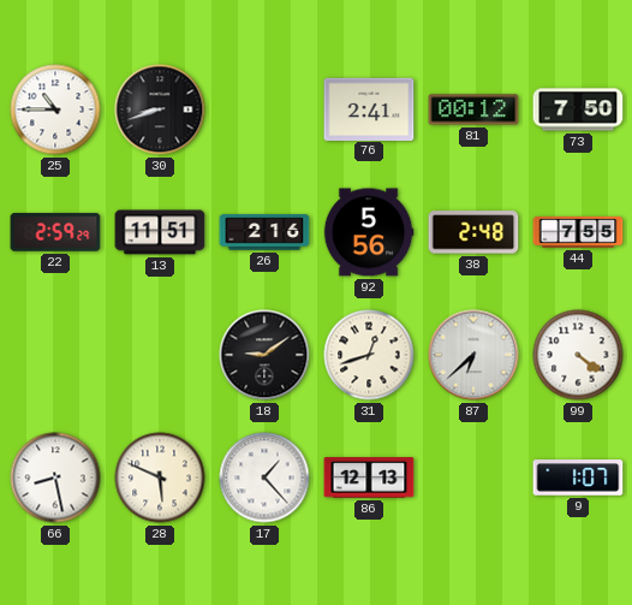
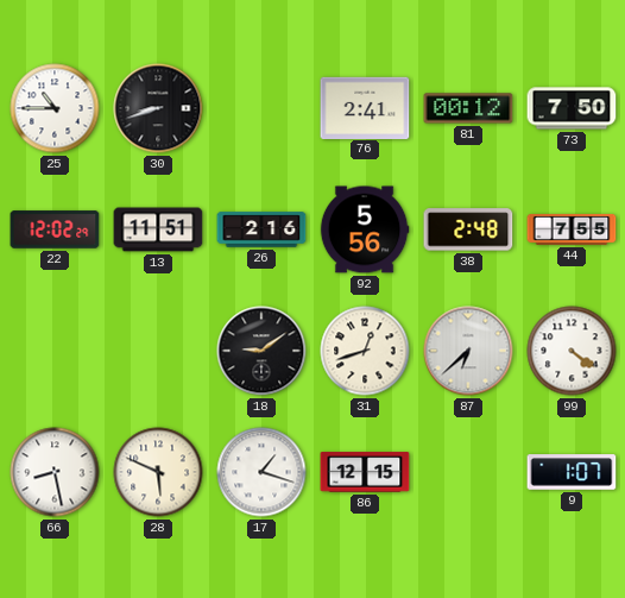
22: 2:59 -> 12:02 (55, 229)
17: 1:23 -> 1:18 (261, 472)
86: 12:13 -> 12:15 (365, 472)
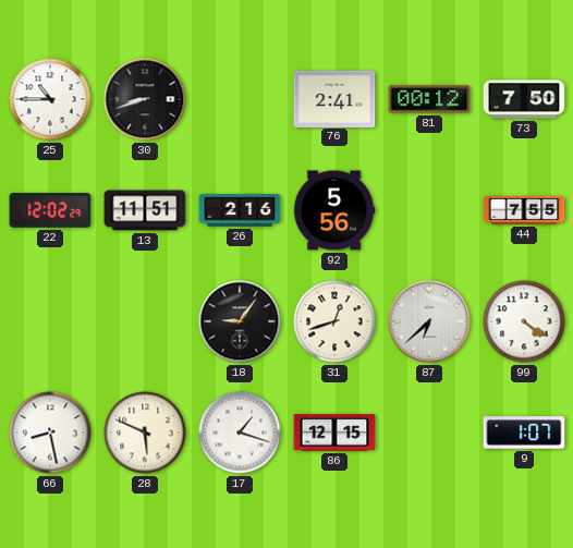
38: 2:48 -> none (468, 229)
18: 9:09 -> 9:06 (240, 321)
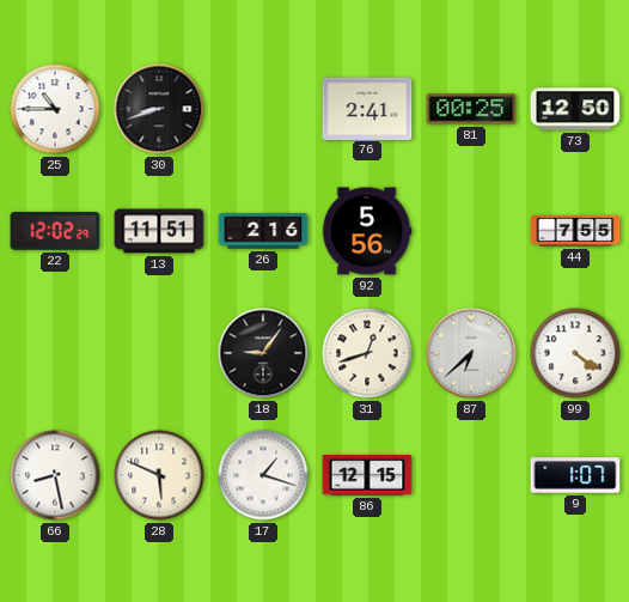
81: 00:12 -> 00:25 (471, 109)
73: 7:50 -> 12:50 (575, 109)
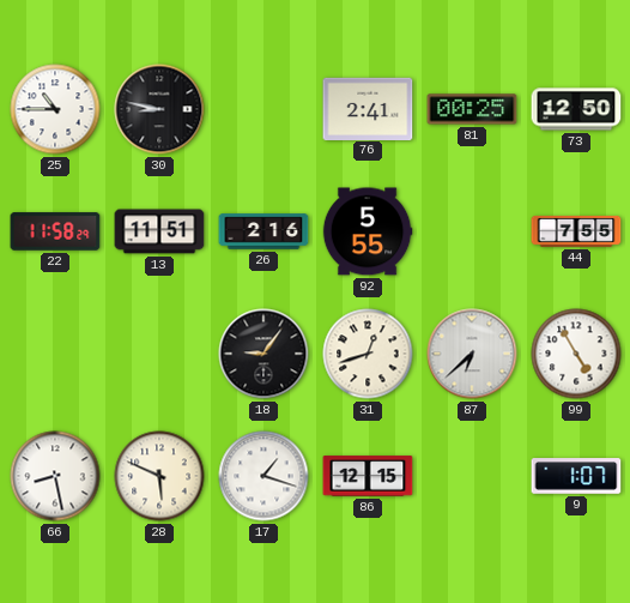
30: 8:42 -> 8:47 (159, 109)
22: 12:02 -> 11:58 (55, 231)
92: 5:56 -> 5:55 (368, 231)
99: 4:21 -> 4:55 (576, 354)
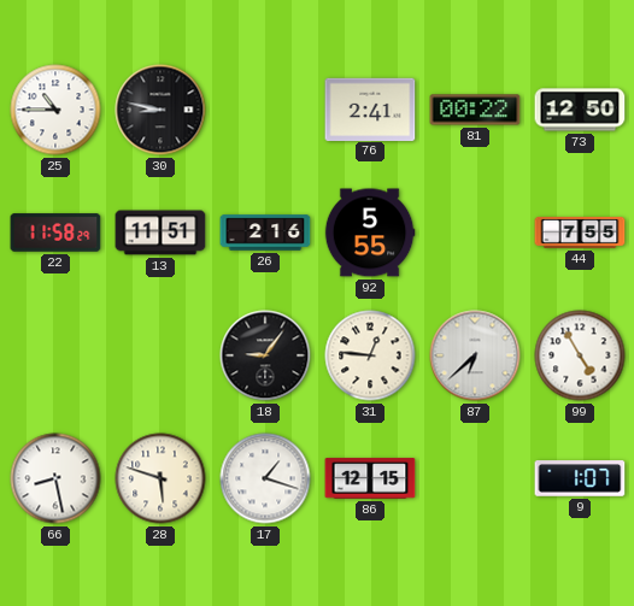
81: 00:25 -> 00:22 (475, 110)
31: 12:42 -> 12:46 (370, 355)
28: 5:49 -> 5:48 (160, 478)
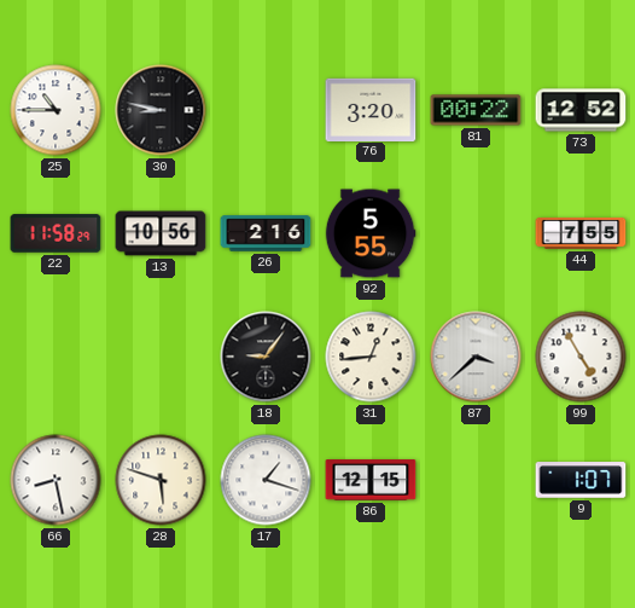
76: 2:41 -> 3:20 (371, 109)
73: 12:50 -> 12:52 (581, 110)
13: 11:51 -> 10:56 (161, 233)
31: 12:46 -> 12:44 (371, 357)
87: 6:38 -> 3:38 (476, 357)
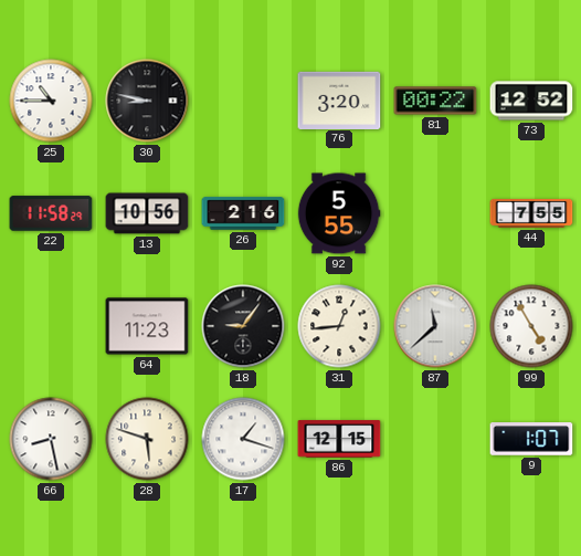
64: none -> 11:23 (147, 326)
87: 3:38 -> 11:38 (435, 326)
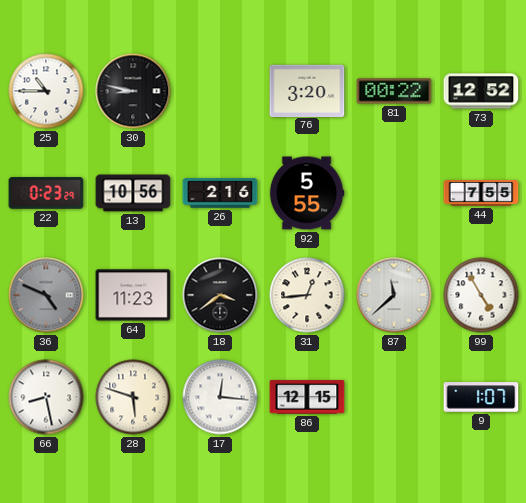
22: 11:58 -> 0:23 (46, 193)
36: none -> 4:49 (46, 295)
18: 9:06 -> 3:39 (220, 295)
17: 1:18 -> 12:16 (220, 397)
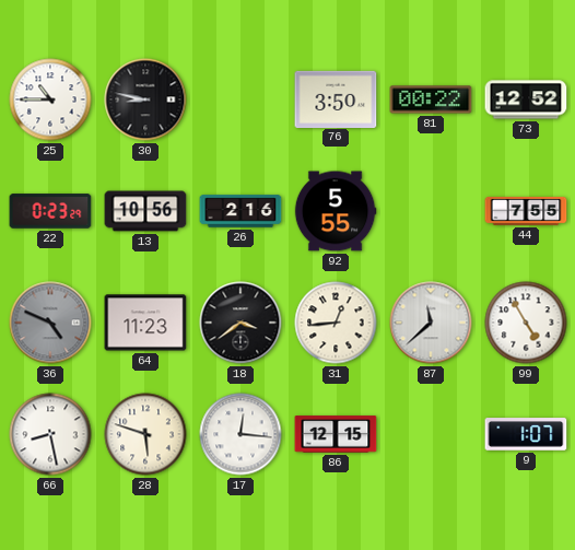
76: 3:20 -> 3:50 (336, 98)
